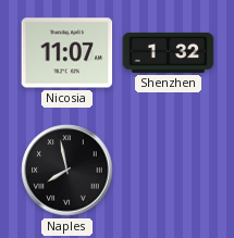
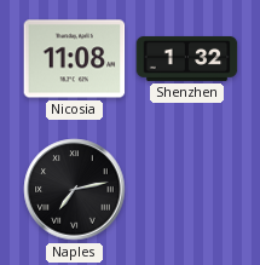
Nicosia: 11:07 -> 11:08 (75, 59)
Naples: 7:58 -> 7:13 (75, 190)
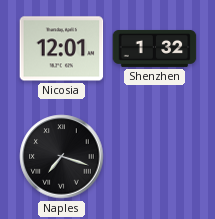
Nicosia: 11:08 -> 12:01 (62, 49)
Naples: 7:13 -> 7:18 (62, 157)
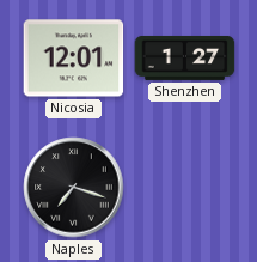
Shenzhen: 1:32 -> 1:27 (185, 57)
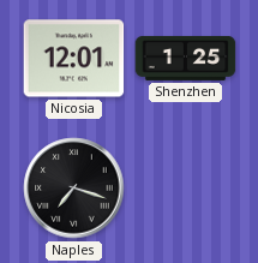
Shenzhen: 1:27 -> 1:25 (186, 58)
